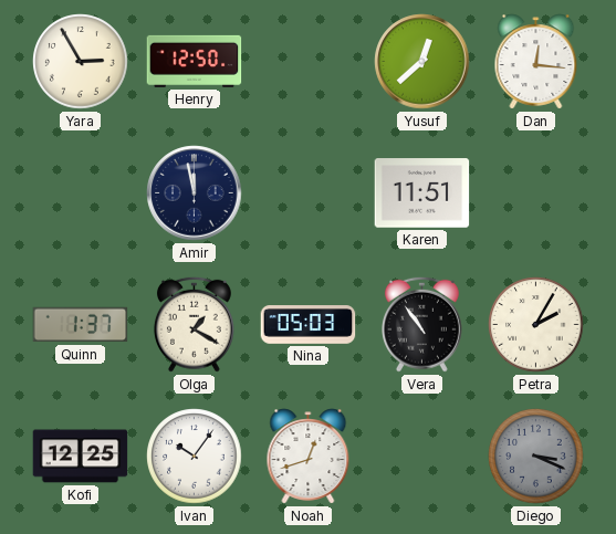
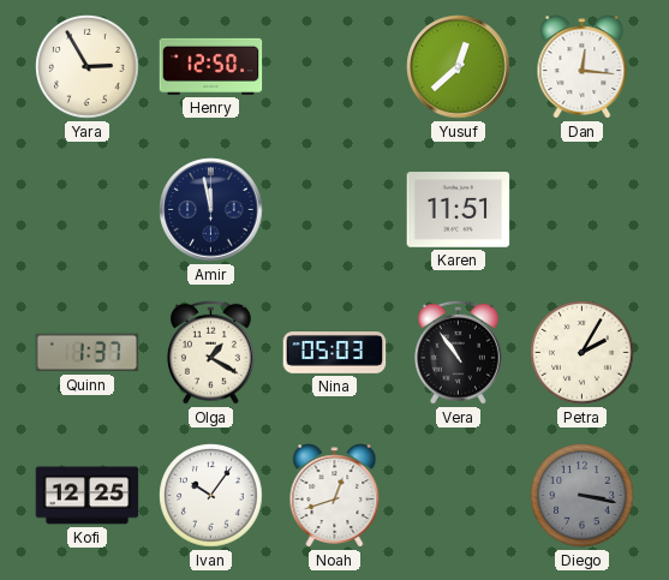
Diego: 3:19 -> 3:17 (583, 496)
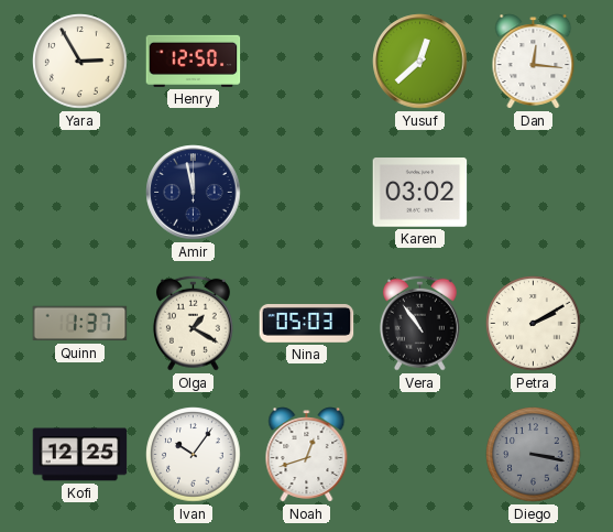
Karen: 11:51 -> 03:02 (420, 193)
Petra: 2:05 -> 2:10 (534, 324)
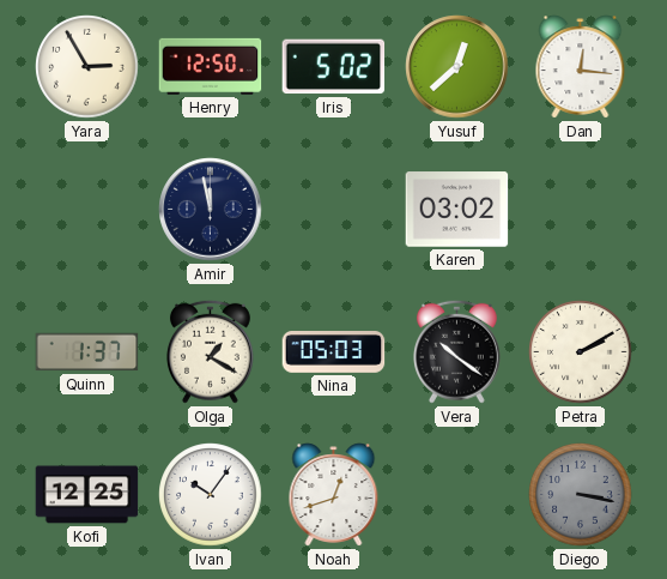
Iris: none -> 5:02 (334, 67)
Vera: 10:54 -> 10:21 (456, 351)
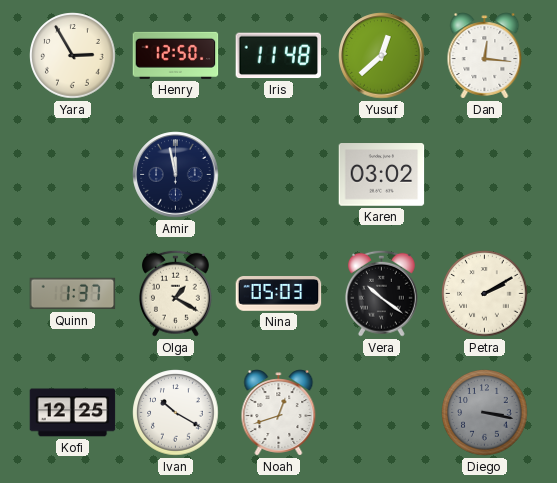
Iris: 5:02 -> 11:48 (279, 56)
Ivan: 10:06 -> 10:20 (176, 413)
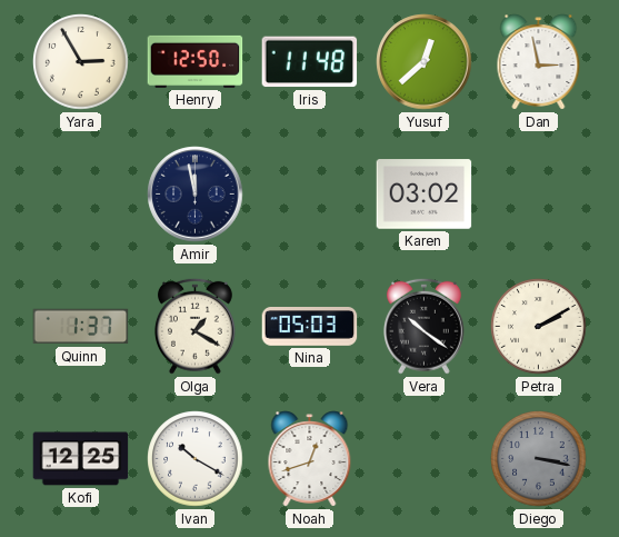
Dan: 12:16 -> 2:58 (539, 62)
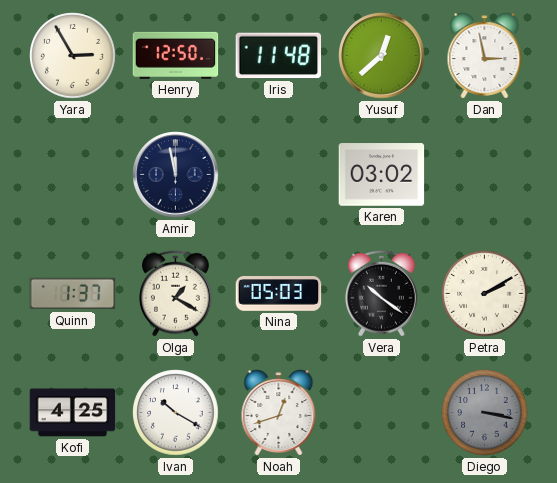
Kofi: 12:25 -> 4:25 (73, 413)
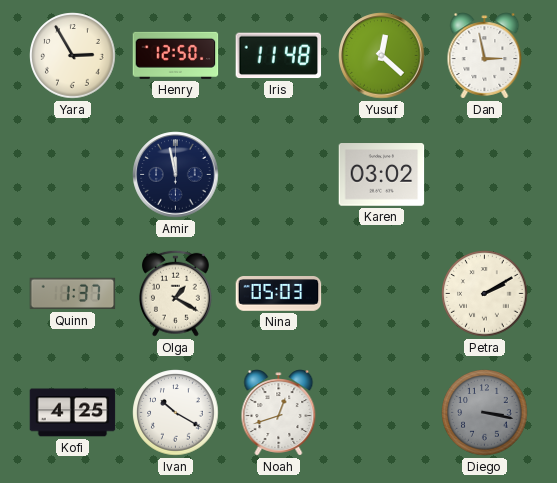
Yusuf: 12:38 -> 12:22 (382, 56)
Vera: 10:21 -> none (381, 293)
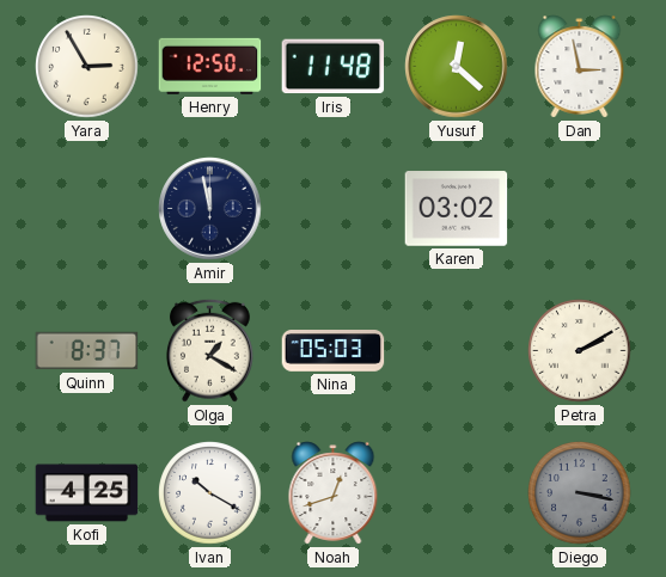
Quinn: 1:37 -> 8:37 (87, 351)
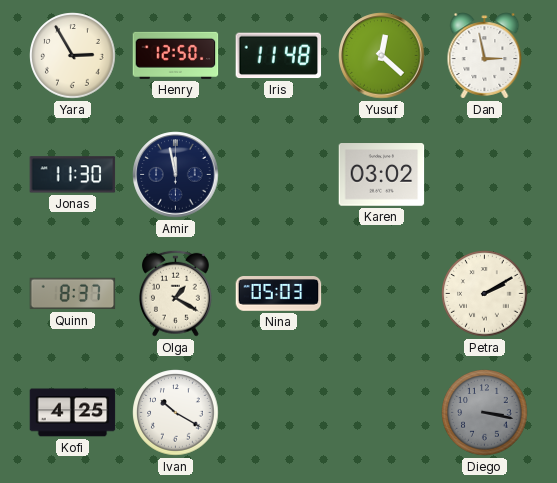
Jonas: none -> 11:30 (73, 175)
Noah: 12:42 -> none (334, 493)
